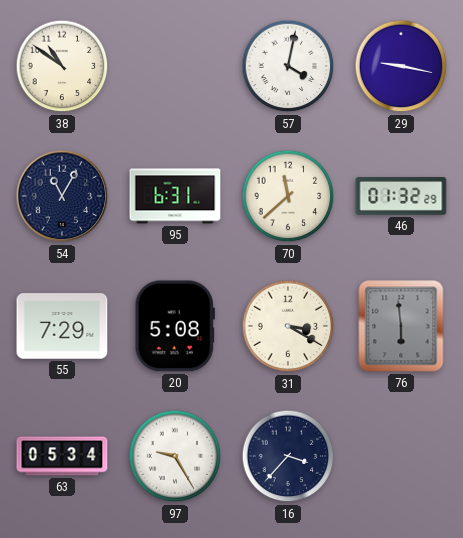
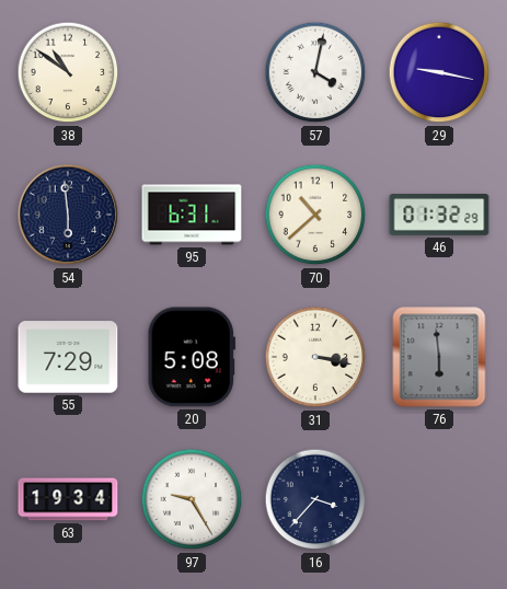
54: 11:05 -> 5:59 (68, 215)
70: 11:38 -> 10:38 (315, 215)
31: 3:20 -> 3:17 (315, 357)
63: 05:34 -> 19:34 (68, 499)
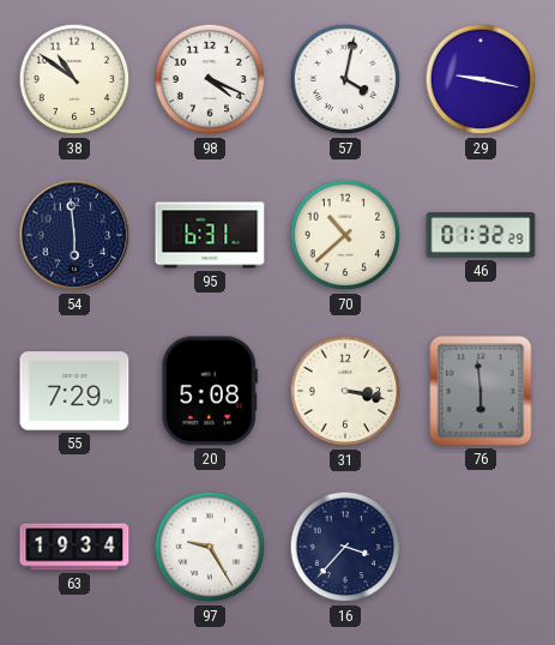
98: none -> 4:19 (210, 79)
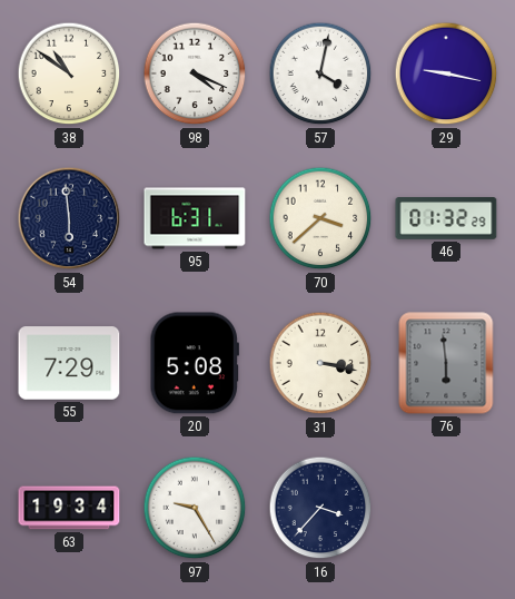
70: 10:38 -> 3:38 (320, 218)
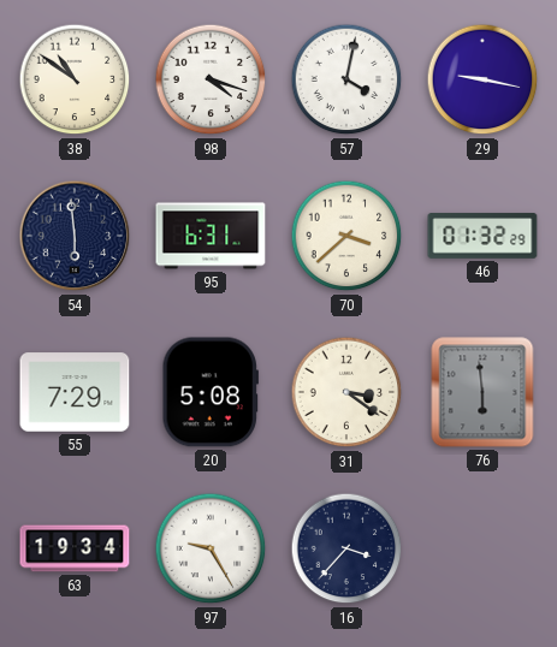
98: 4:19 -> 4:18 (211, 79)
31: 3:17 -> 3:21 (346, 392)
